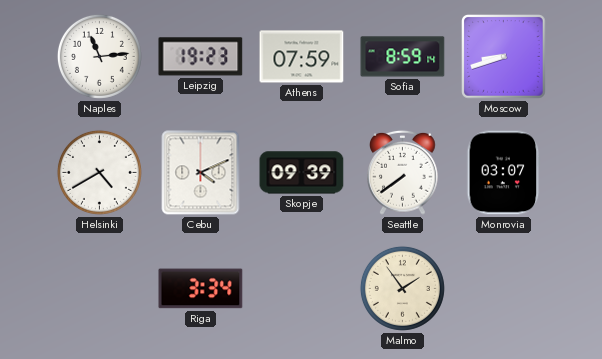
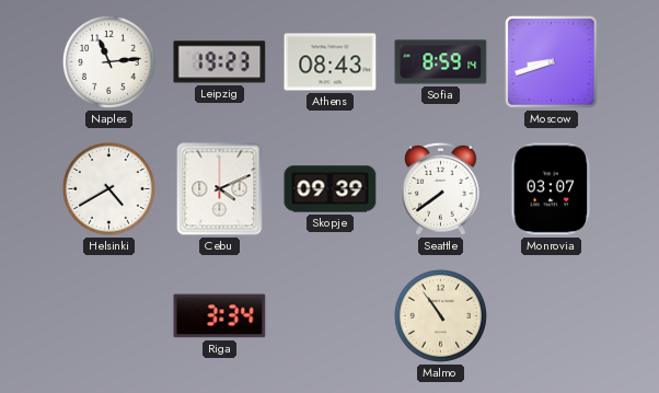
Athens: 07:59 -> 08:43 (331, 62)
Malmo: 1:54 -> 10:54 (440, 315)
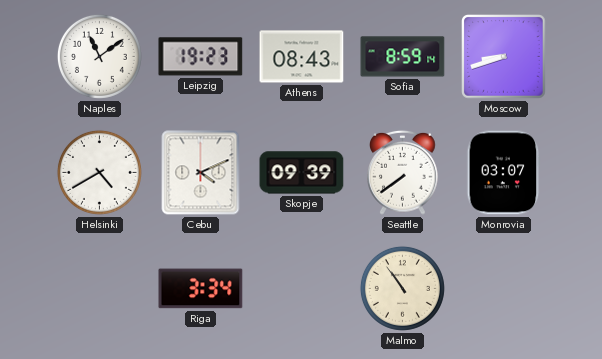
Naples: 11:14 -> 11:09 (99, 56)
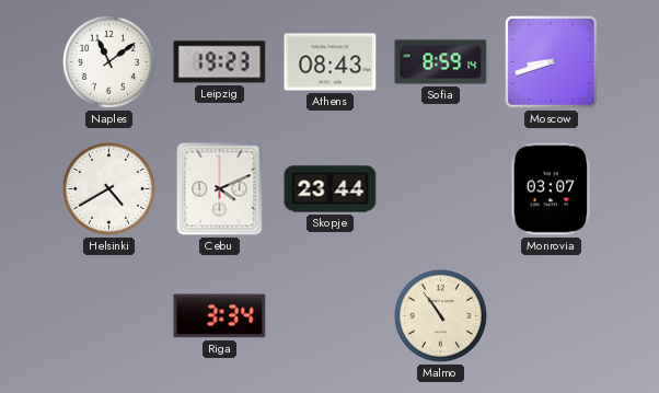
Skopje: 09:39 -> 23:44 (331, 189)
Seattle: 7:39 -> none (403, 172)
